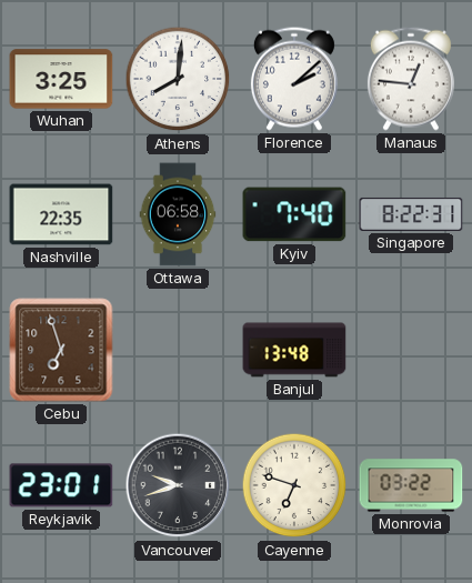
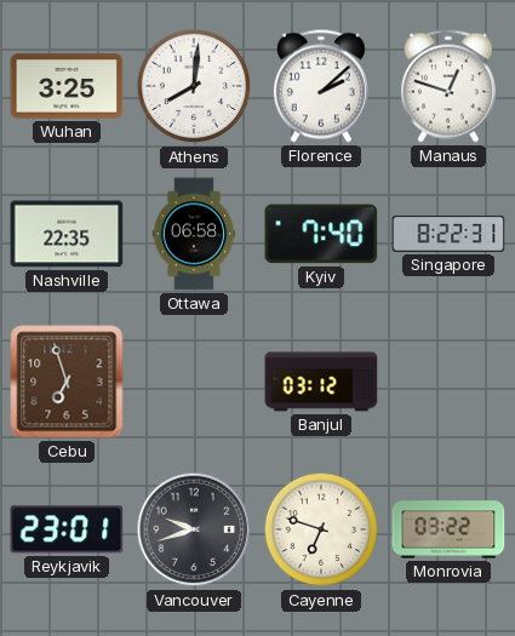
Manaus: 12:46 -> 12:48 (448, 86)
Banjul: 13:48 -> 03:12 (321, 382)
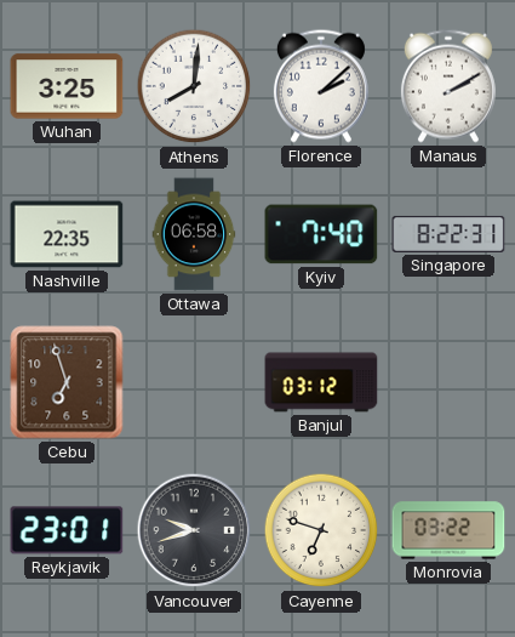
Manaus: 12:48 -> 2:10 (448, 86)
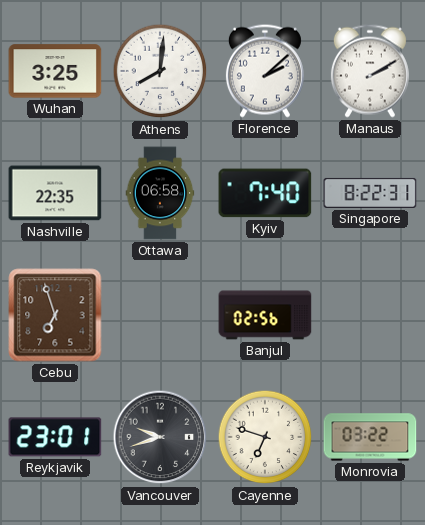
Banjul: 03:12 -> 02:56 (265, 315)
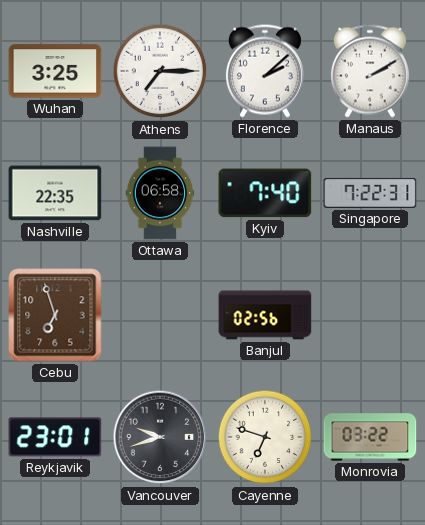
Athens: 8:01 -> 7:15 (160, 71)
Singapore: 8:22 -> 7:22 (370, 193)
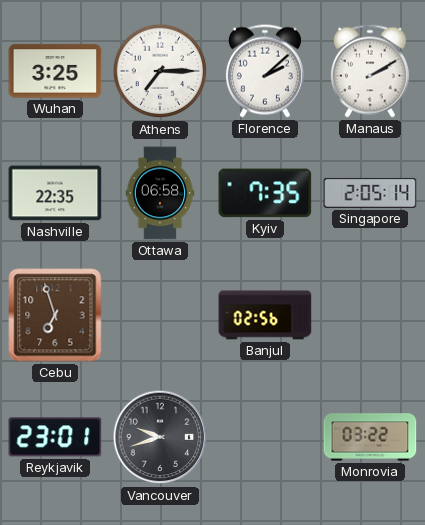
Kyiv: 7:40 -> 7:35 (265, 193)
Singapore: 7:22 -> 2:05 (370, 193)
Cayenne: 6:48 -> none (265, 437)
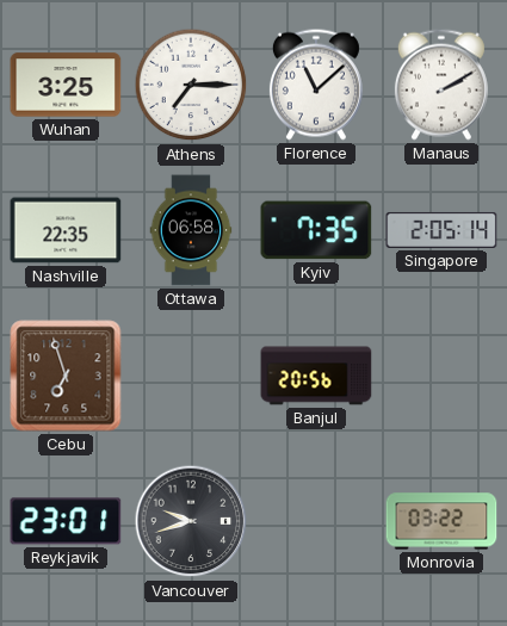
Florence: 2:08 -> 11:08 (316, 85)
Banjul: 02:56 -> 20:56 (316, 376)
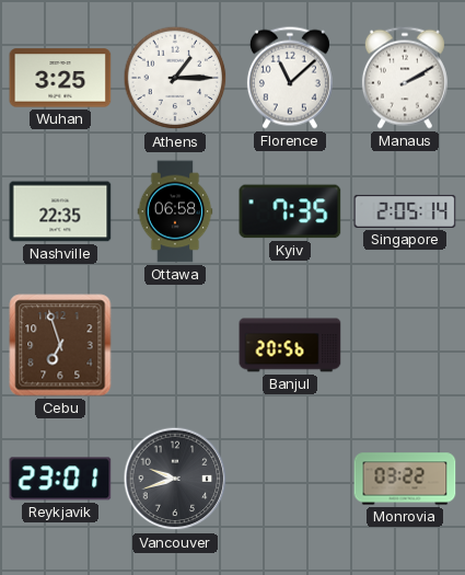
Athens: 7:15 -> 1:15 (175, 78)
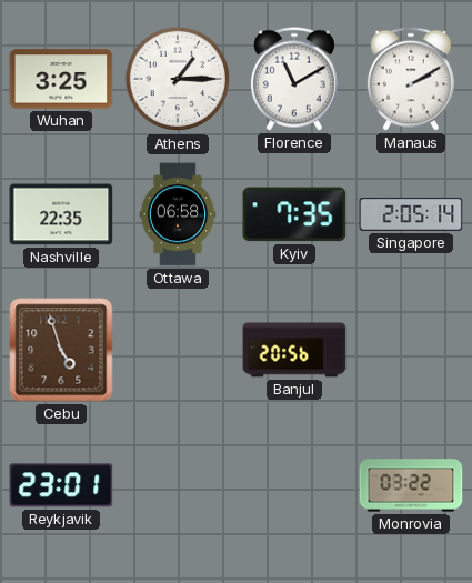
Florence: 11:08 -> 11:10 (294, 79)
Cebu: 6:57 -> 4:57 (61, 350)
Vancouver: 9:42 -> none (175, 479)
